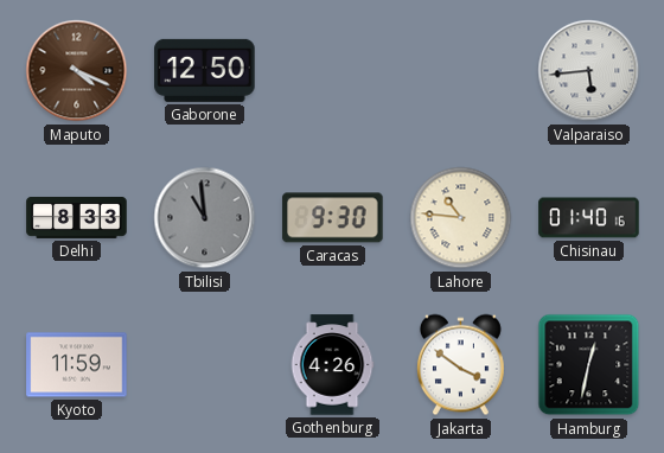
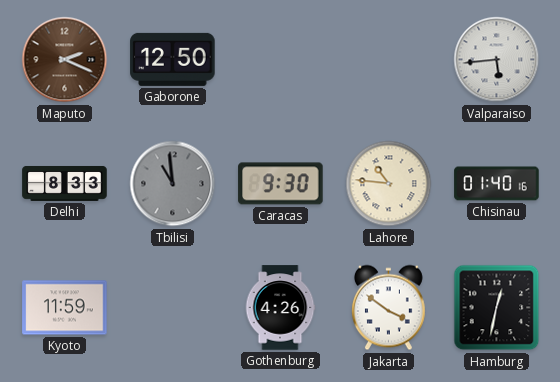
Maputo: 4:19 -> 2:19 (65, 60)
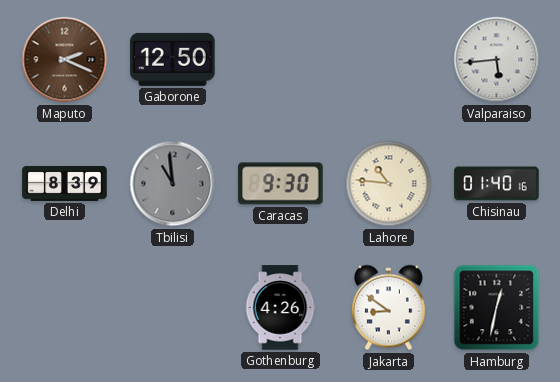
Delhi: 8:33 -> 8:39 (65, 183)
Kyoto: 11:59 -> none (65, 308)
Jakarta: 3:51 -> 8:51 (388, 308)
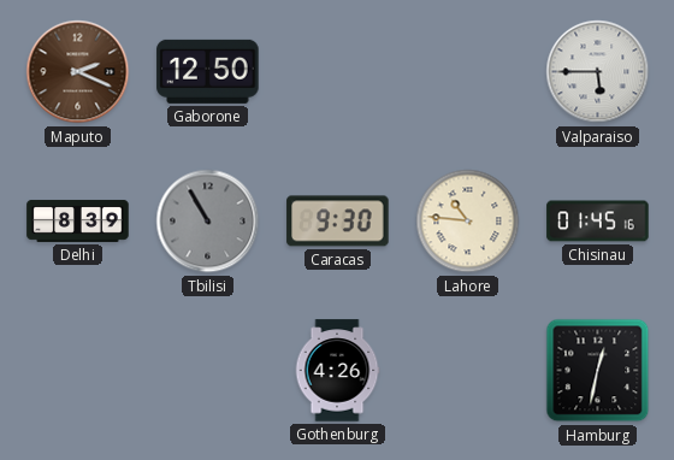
Valparaiso: 5:44 -> 5:45 (598, 72)
Tbilisi: 10:59 -> 10:55 (208, 222)
Chisinau: 01:40 -> 01:45 (598, 222)
Jakarta: 8:51 -> none (388, 308)
